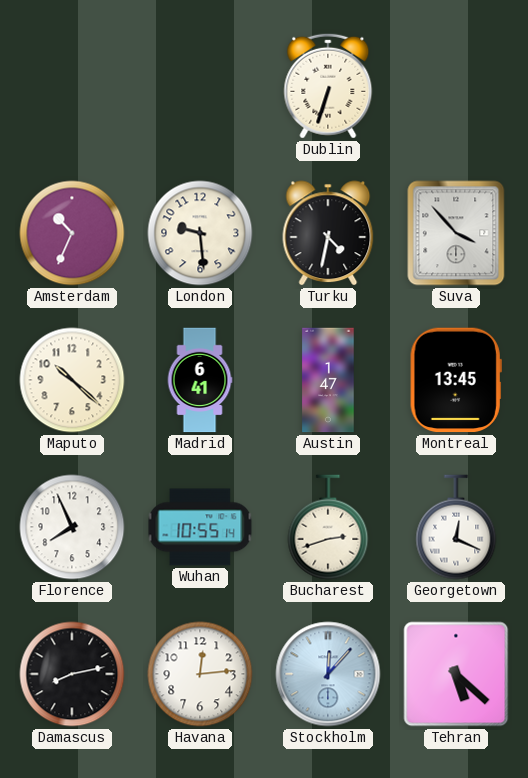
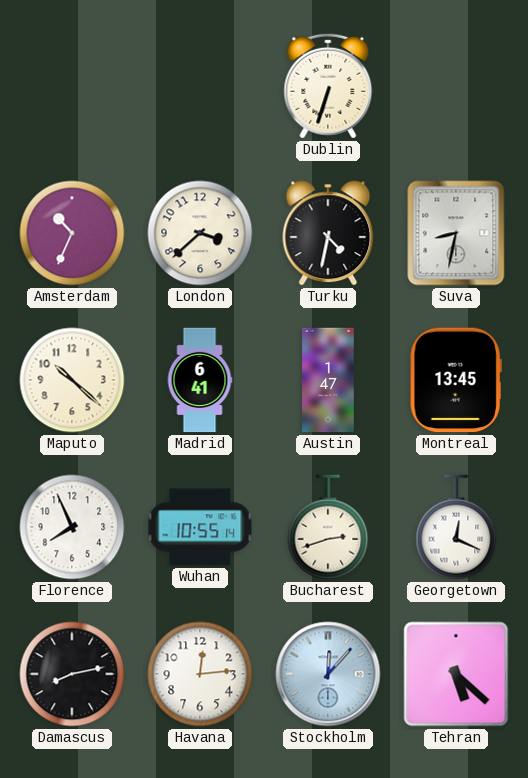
London: 9:29 -> 3:38 (200, 233)
Suva: 3:53 -> 8:32 (456, 233)
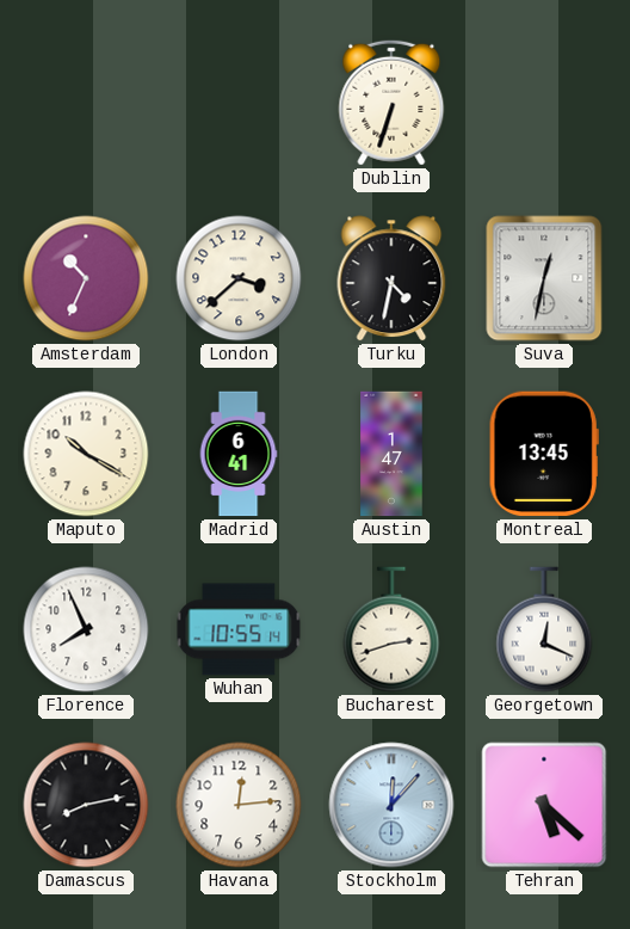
Suva: 8:32 -> 12:32 (544, 278)
Maputo: 10:22 -> 10:20 (86, 454)
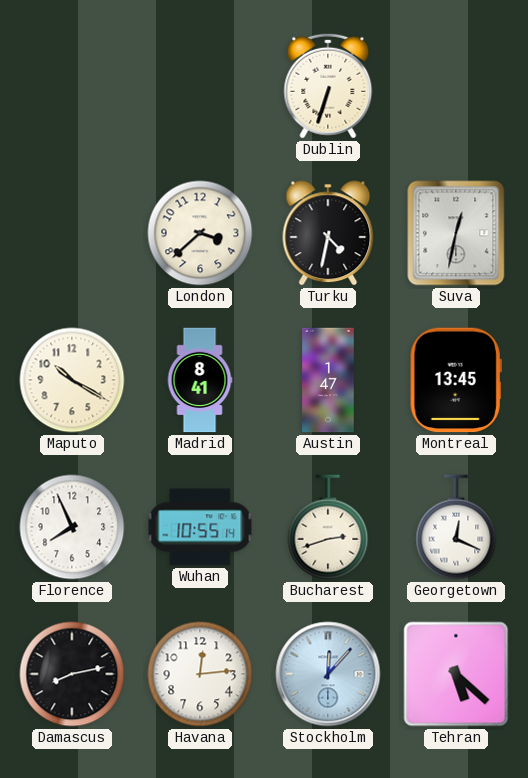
Amsterdam: 10:34 -> none (86, 278)
Madrid: 6:41 -> 8:41 (200, 380)
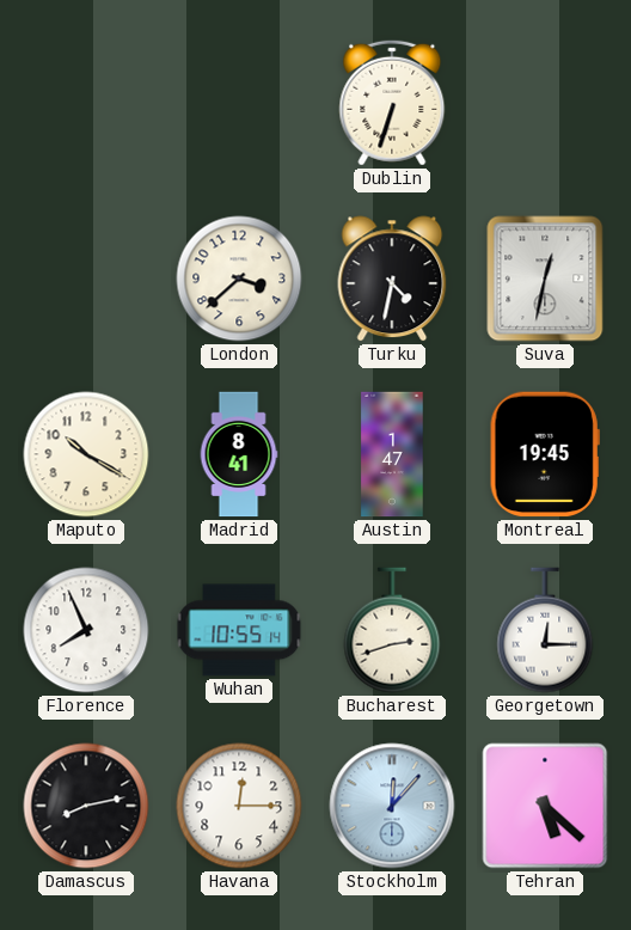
Montreal: 13:45 -> 19:45 (545, 454)
Georgetown: 12:19 -> 12:15 (545, 630)
Havana: 12:14 -> 12:15 (239, 806)
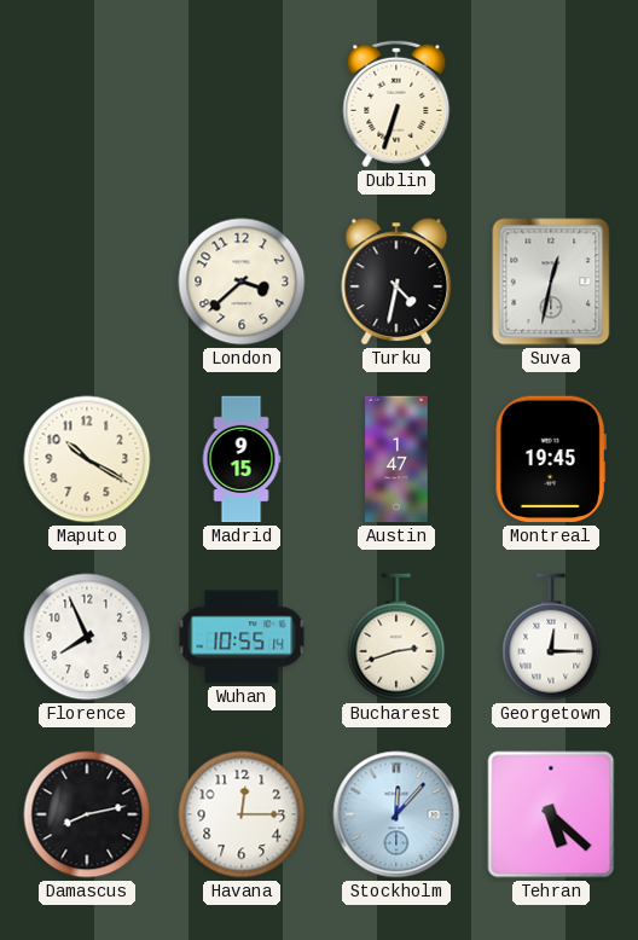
Madrid: 8:41 -> 9:15 (242, 459)
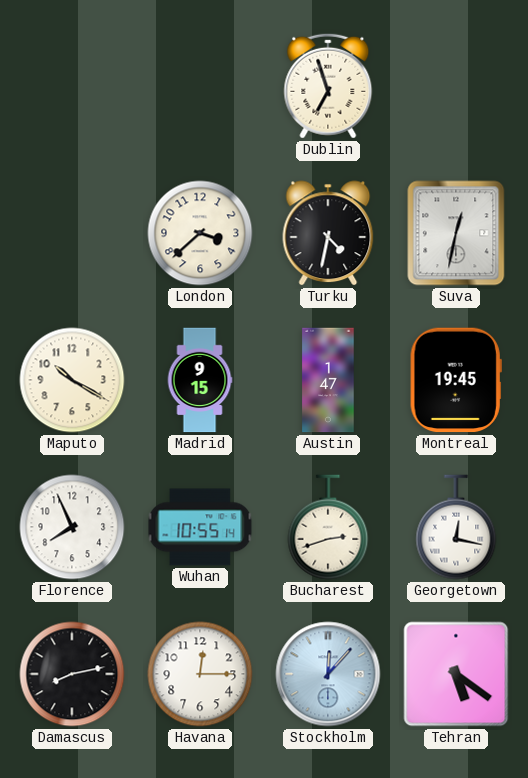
Dublin: 6:33 -> 6:57 (328, 86)
Georgetown: 12:15 -> 12:17 (456, 527)
Tehran: 5:22 -> 5:21 (456, 674)
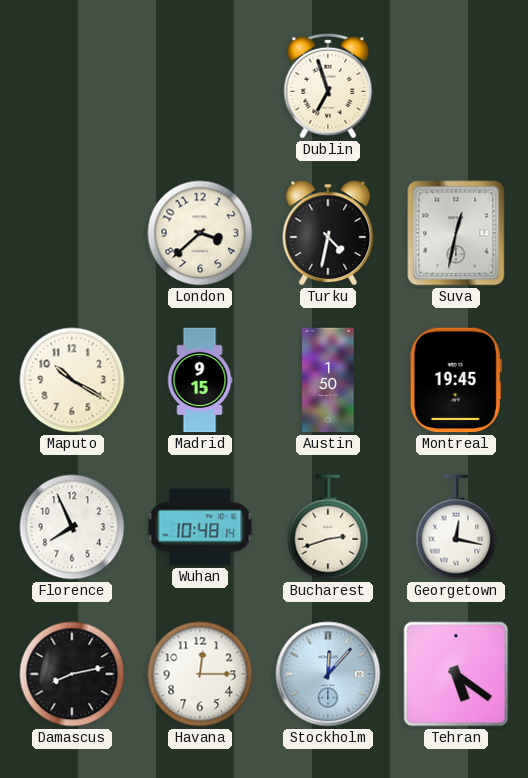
Austin: 1:47 -> 1:50 (328, 380)
Wuhan: 10:55 -> 10:48 (200, 527)
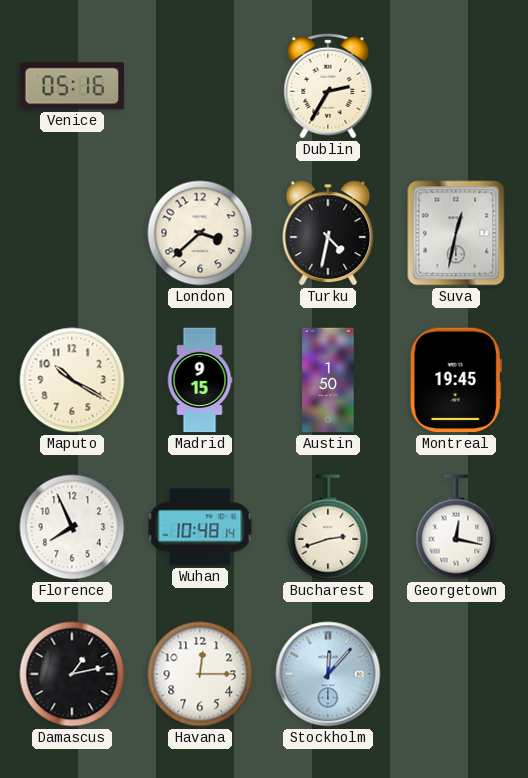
Venice: none -> 05:16 (72, 86)
Dublin: 6:57 -> 2:35 (328, 86)
Damascus: 8:13 -> 1:13 (72, 674)
Tehran: 5:21 -> none (456, 674)
